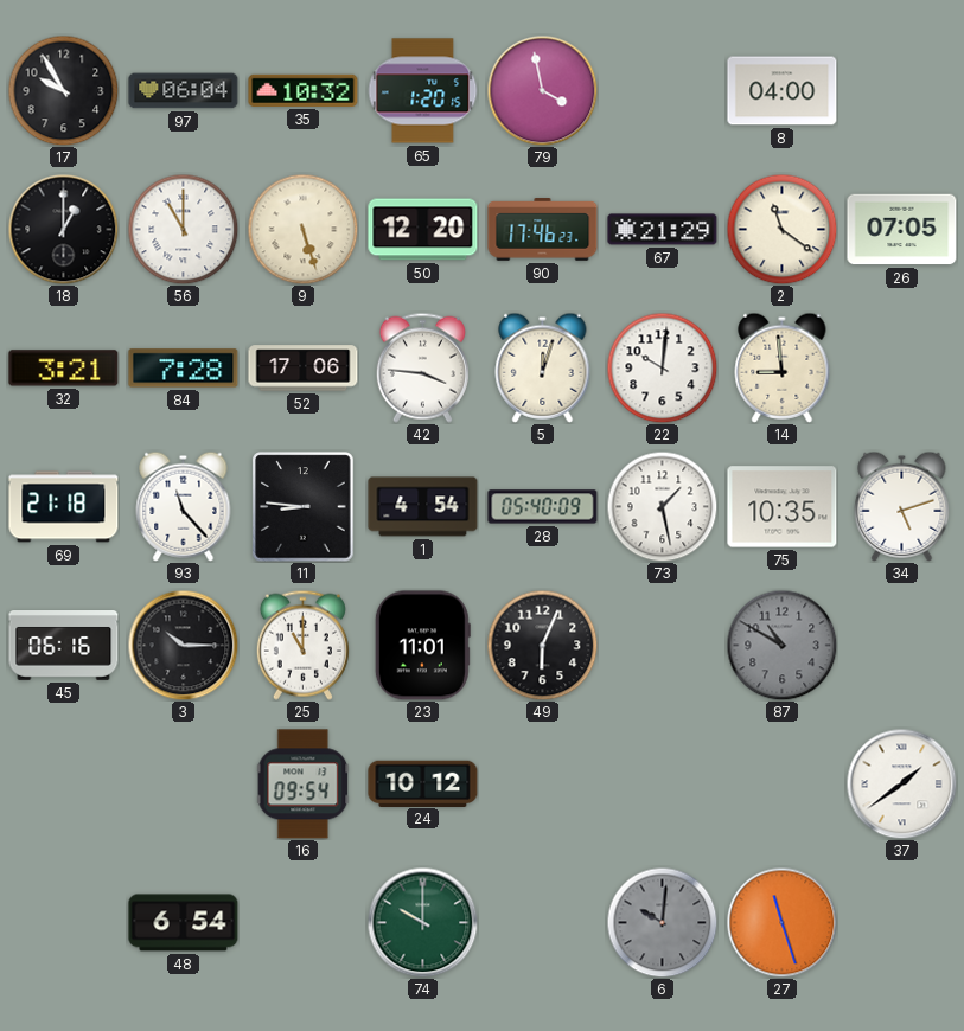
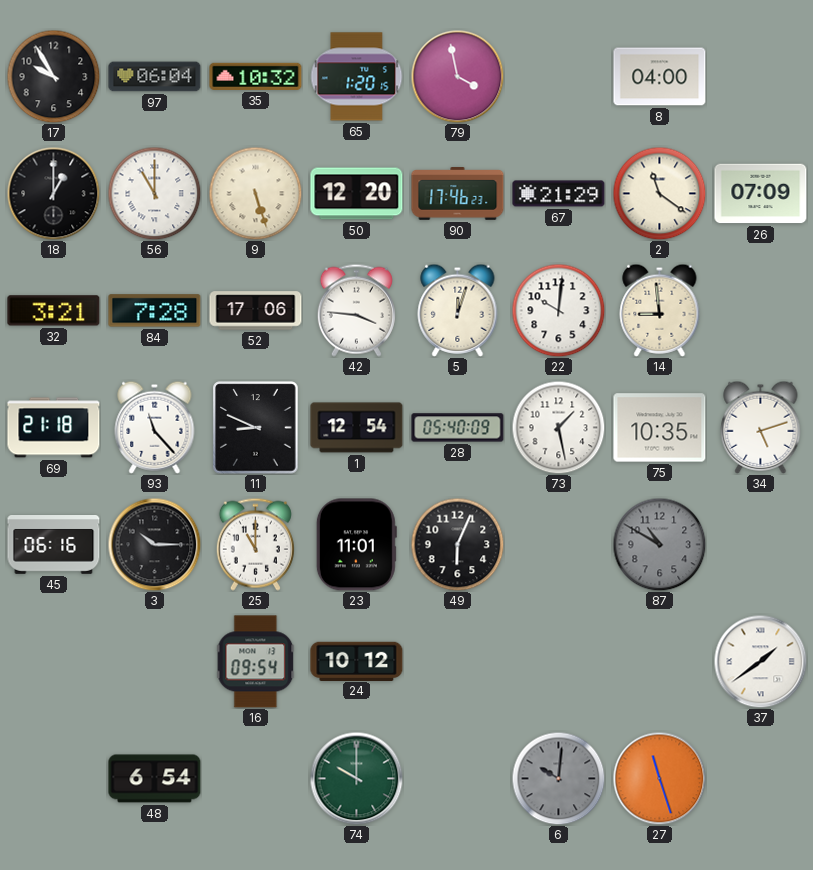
26: 07:05 -> 07:09 (761, 194)
11: 8:46 -> 8:49 (256, 428)
1: 4:54 -> 12:54 (357, 428)
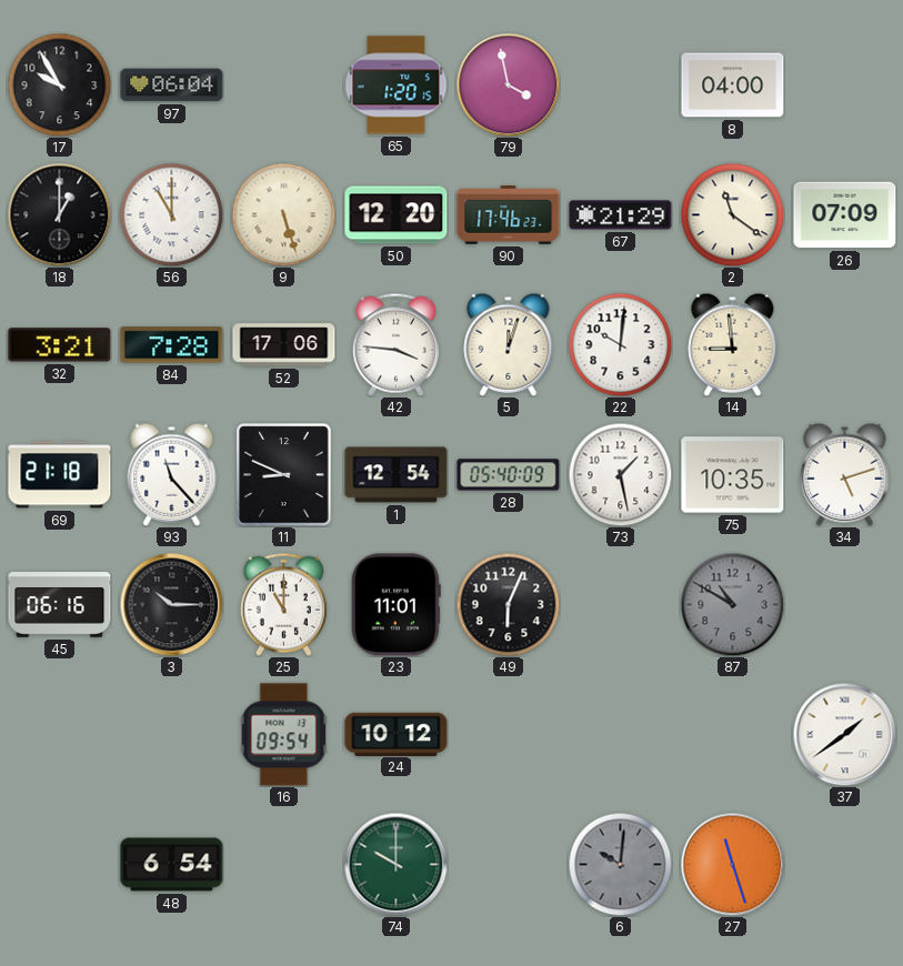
35: 10:32 -> none (256, 76)
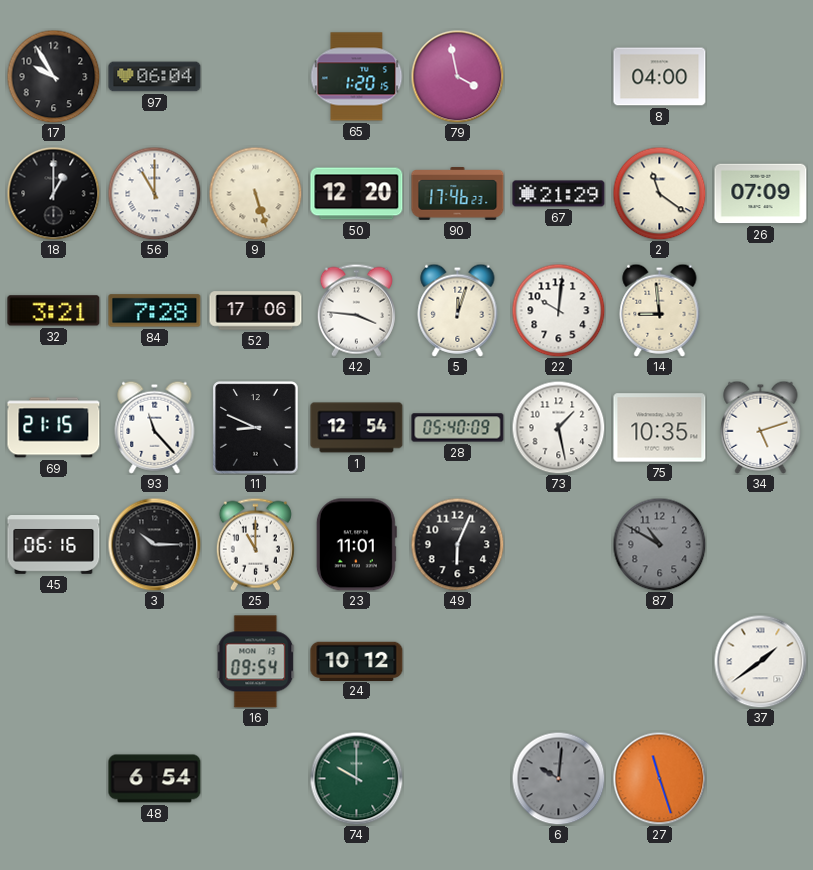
69: 21:18 -> 21:15 (54, 428)
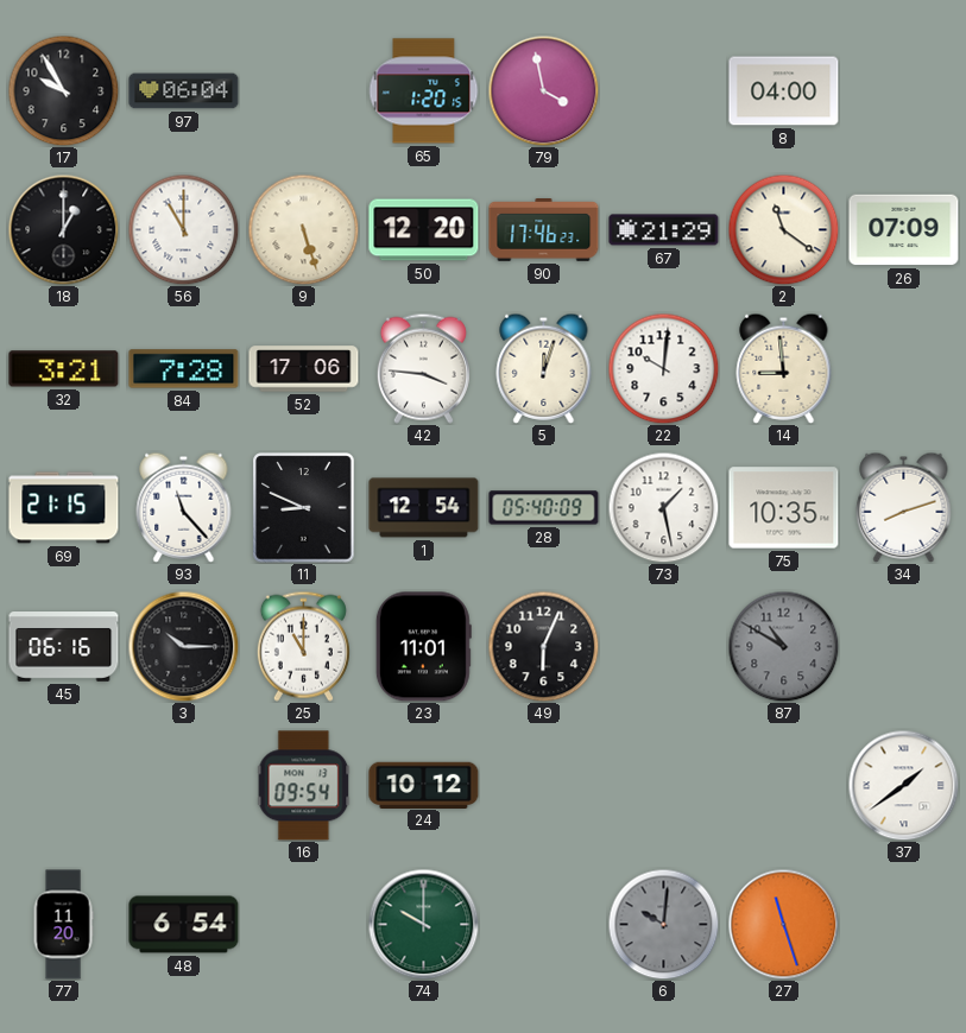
34: 5:12 -> 8:12 (904, 507)
77: none -> 11:20 (63, 925)
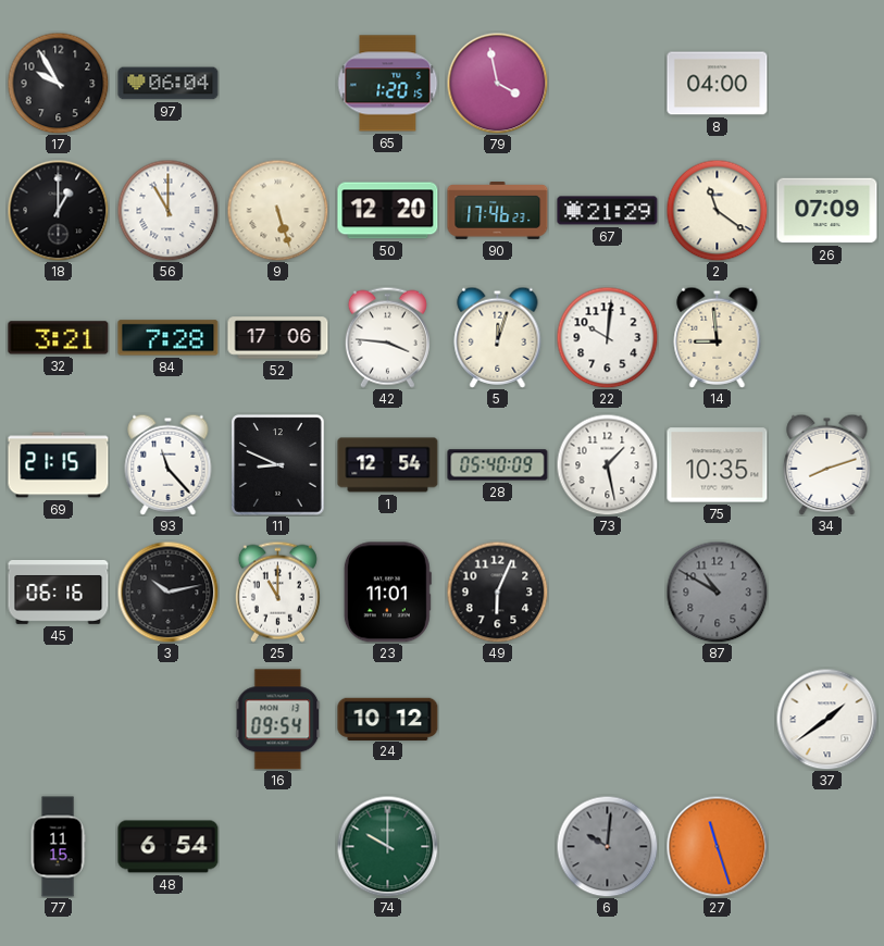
3: 10:15 -> 10:13 (167, 592)
77: 11:20 -> 11:15 (58, 847)
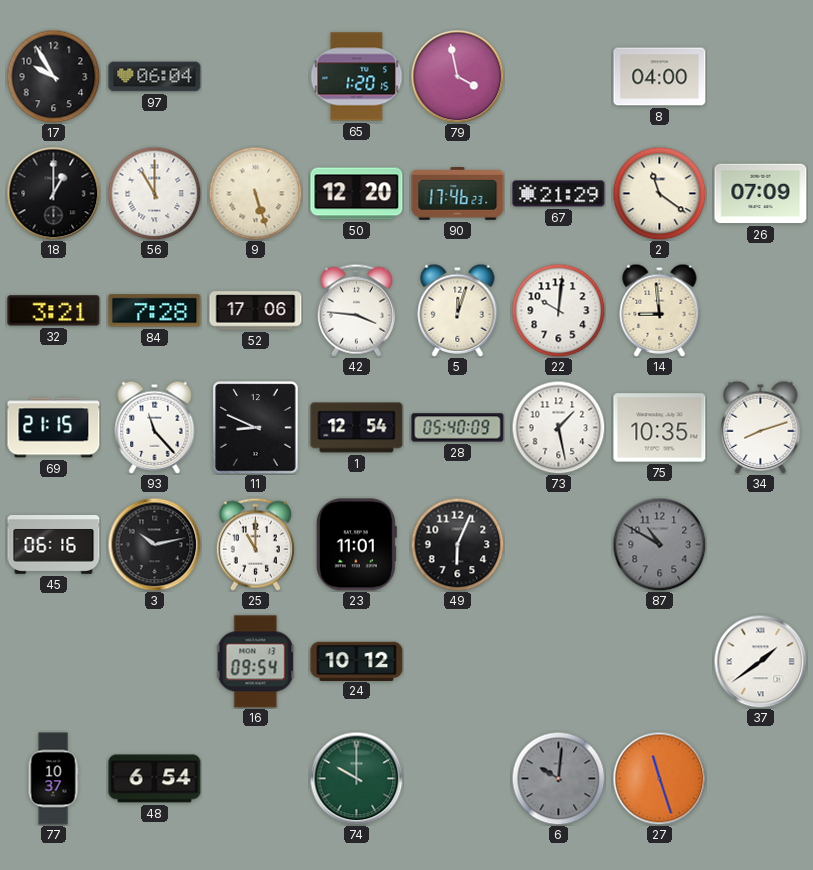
77: 11:15 -> 10:37 (53, 779)
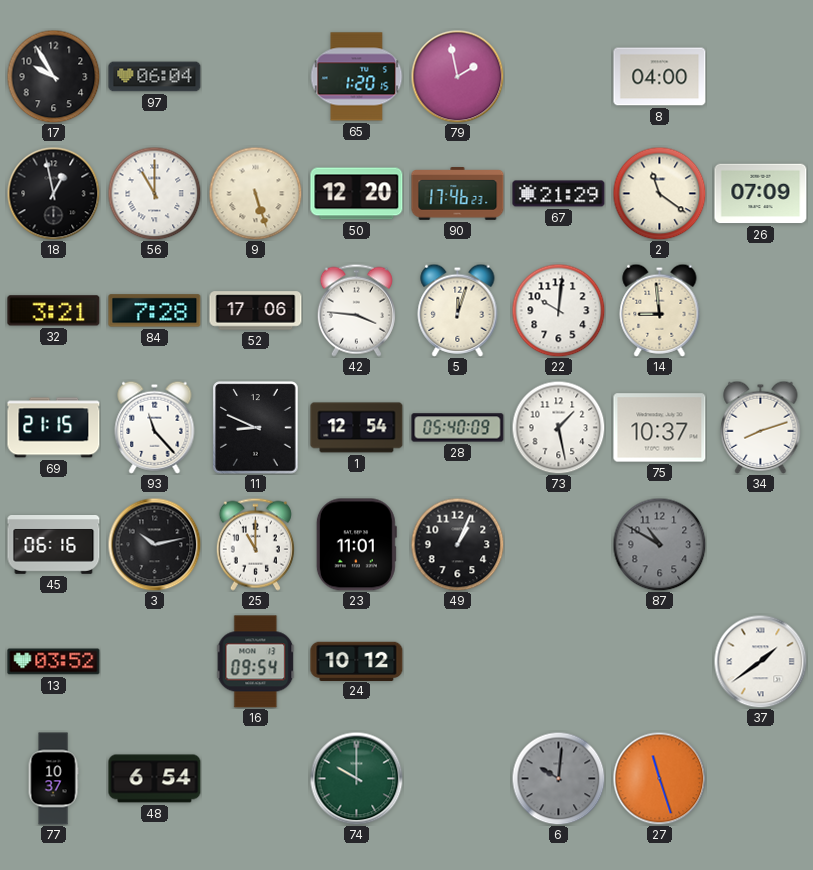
79: 3:58 -> 1:58 (457, 76)
18: 1:00 -> 12:58 (53, 193)
75: 10:35 -> 10:37 (660, 428)
49: 6:04 -> 1:04 (457, 544)
13: none -> 03:52 (54, 662)
